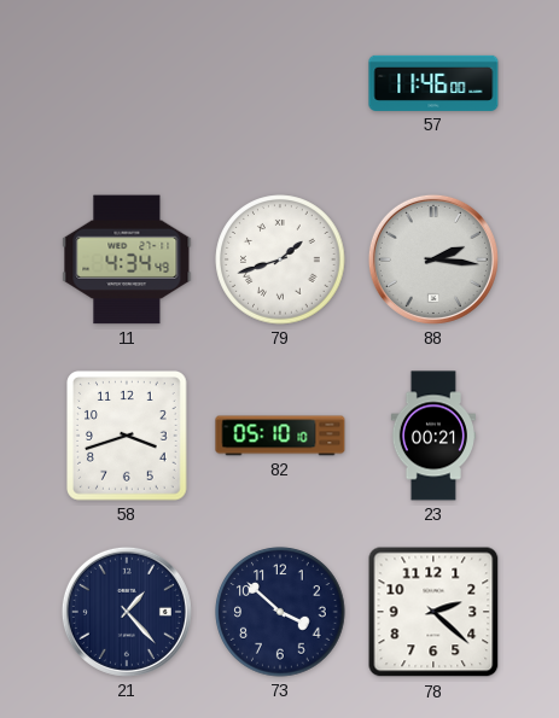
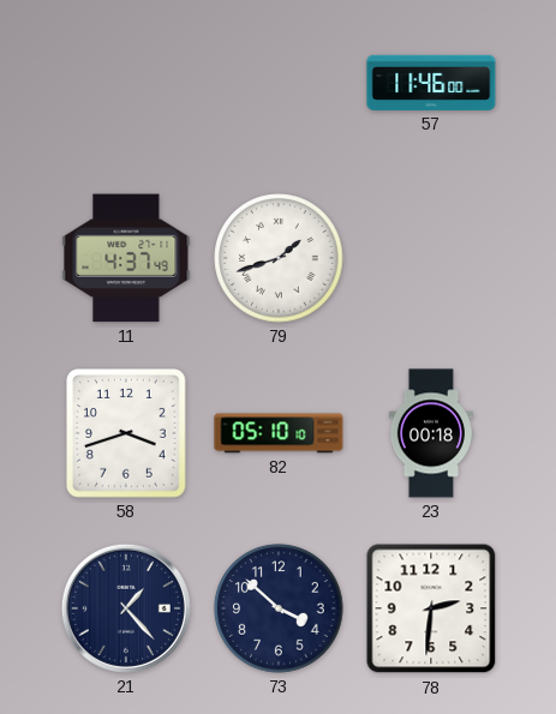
11: 4:34 -> 4:37 (126, 258)
88: 2:16 -> none (433, 259)
23: 00:21 -> 00:18 (430, 433)
78: 2:22 -> 2:31 (431, 608)
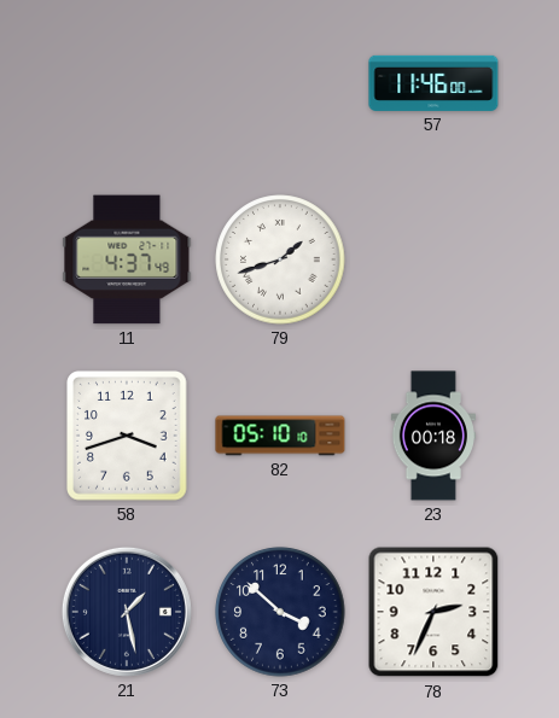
21: 1:23 -> 1:28 (127, 612)
78: 2:31 -> 2:34 (433, 612)
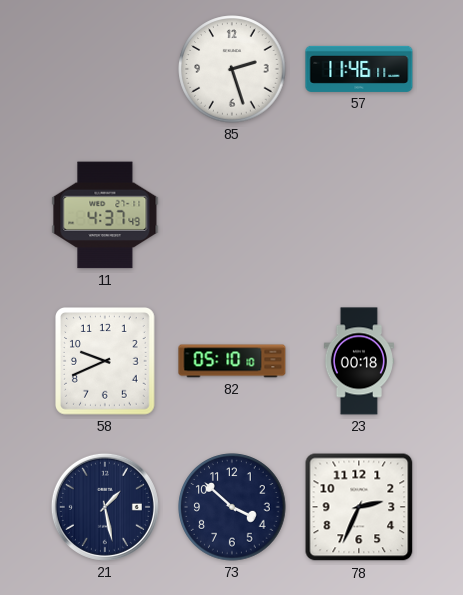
85: none -> 2:27 (232, 69)
57: 11:46:00 -> 11:46:11 (359, 69)
79: 1:42 -> none (280, 259)
58: 3:42 -> 9:41 (106, 362)
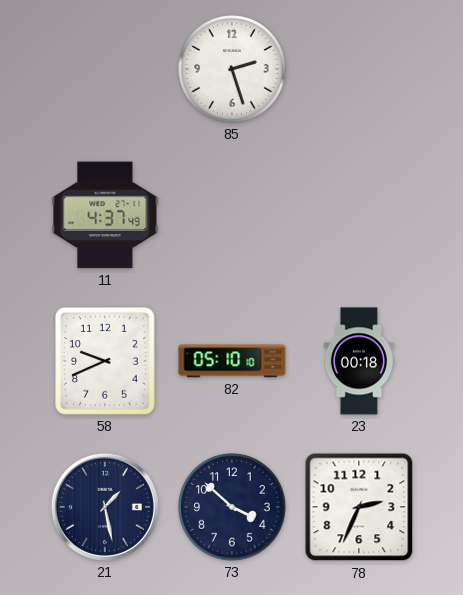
57: 11:46 -> none (359, 69)
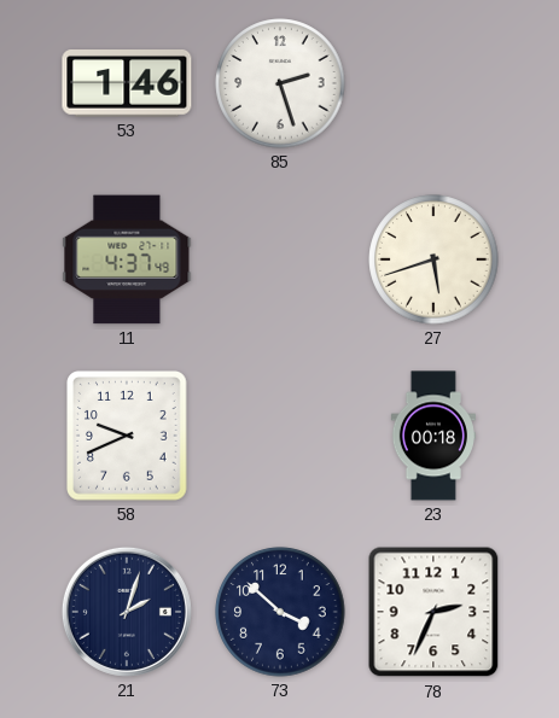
53: none -> 1:46 (127, 84)
27: none -> 5:42 (433, 259)
82: 05:10 -> none (232, 361)
21: 1:28 -> 2:03 (127, 612)
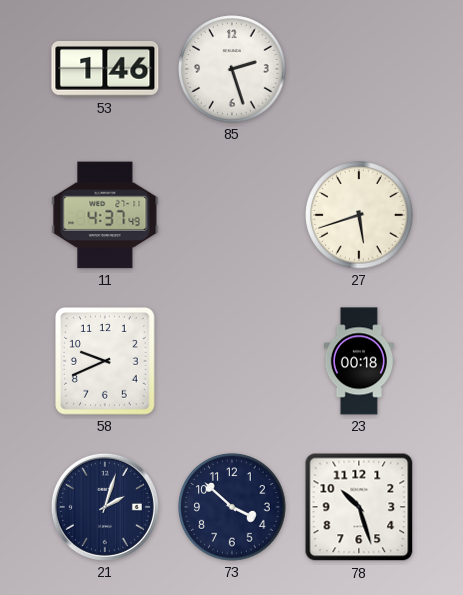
78: 2:34 -> 10:27 (359, 507)
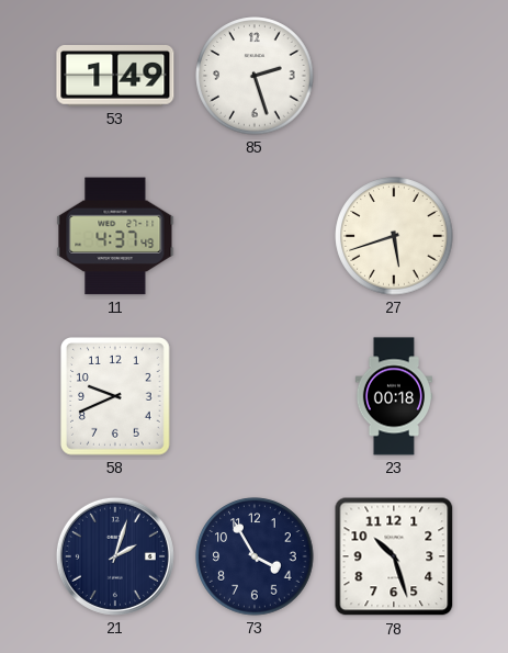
53: 1:46 -> 1:49 (115, 77)
73: 3:52 -> 3:55 (255, 556)
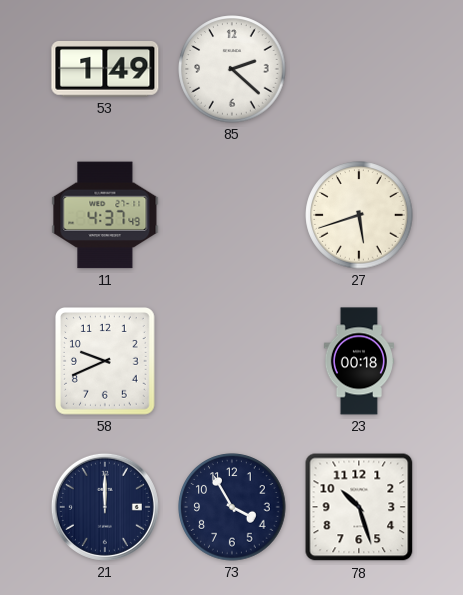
85: 2:27 -> 2:22 (232, 69)
21: 2:03 -> 12:00 (105, 507)
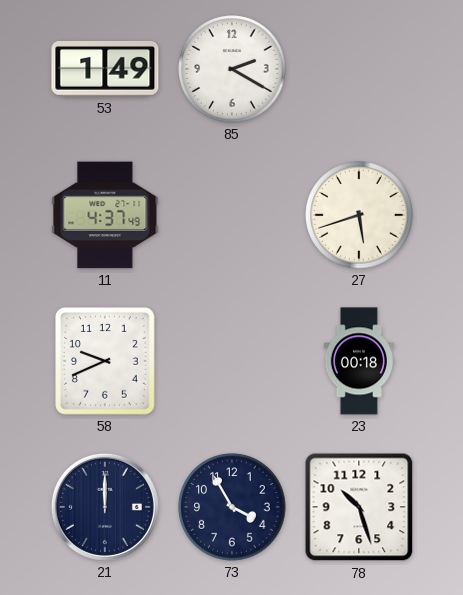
85: 2:22 -> 2:20 (232, 69)
